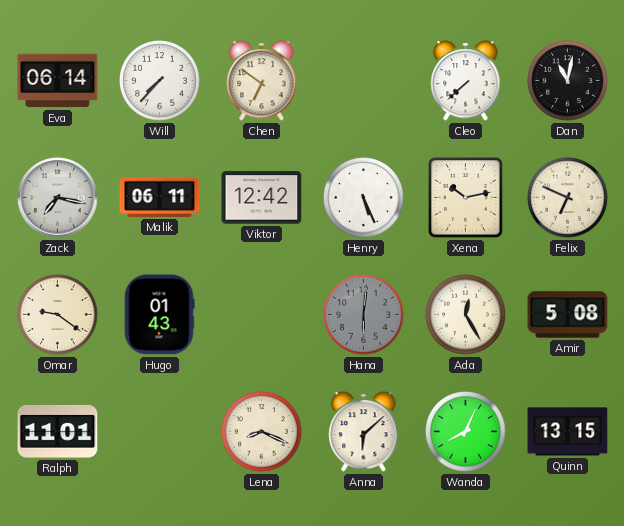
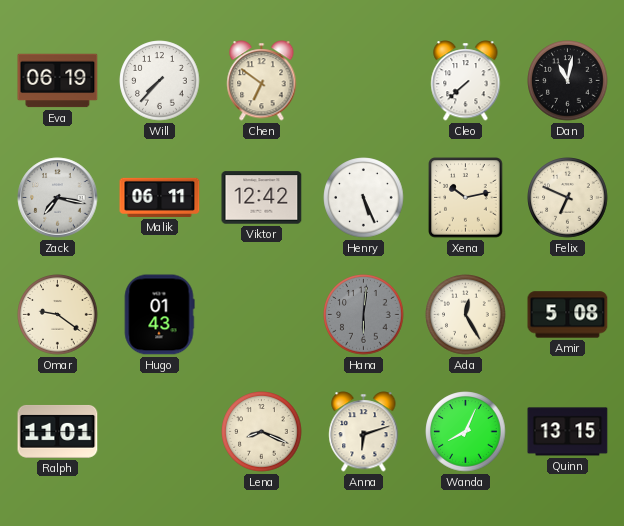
Eva: 06:14 -> 06:19 (58, 81)
Anna: 6:08 -> 6:12 (364, 432)
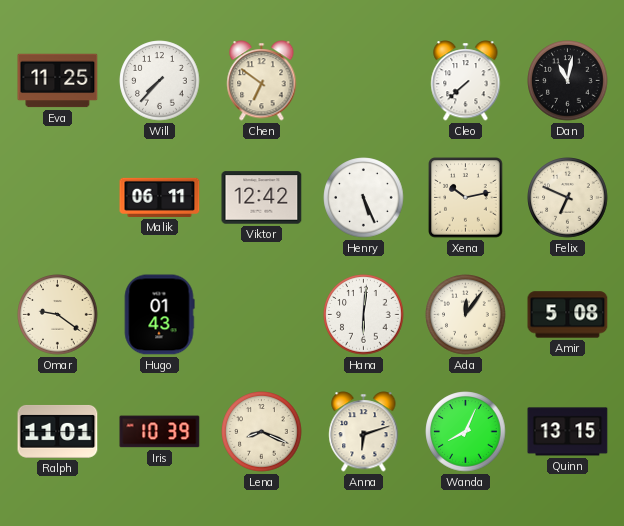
Eva: 06:19 -> 11:25 (58, 81)
Zack: 7:17 -> none (58, 198)
Hana dial: grey -> white (364, 315)
Ada: 12:25 -> 12:06 (466, 315)
Iris: none -> 10:39 (160, 432)
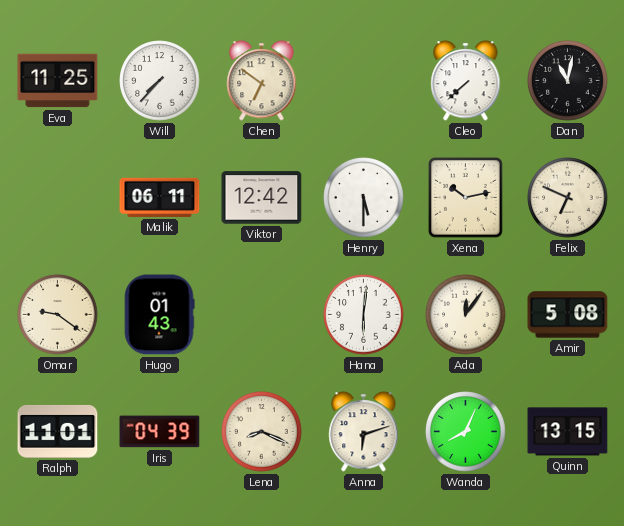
Henry: 5:26 -> 5:30 (364, 198)
Iris: 10:39 -> 04:39 (160, 432)
